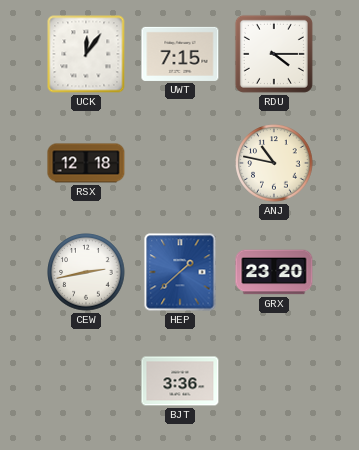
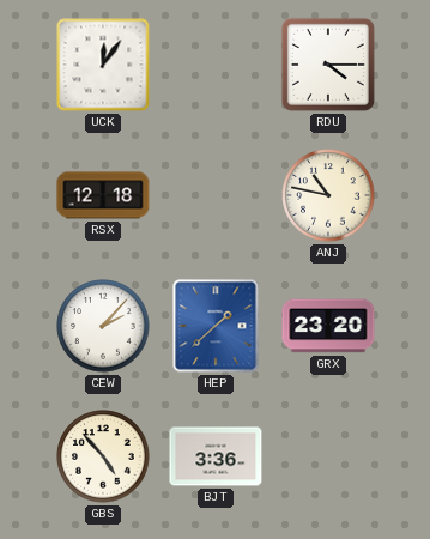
UWT: 7:15 -> none (180, 54)
CEW: 2:43 -> 2:07 (103, 326)
GBS: none -> 4:53 (103, 456)
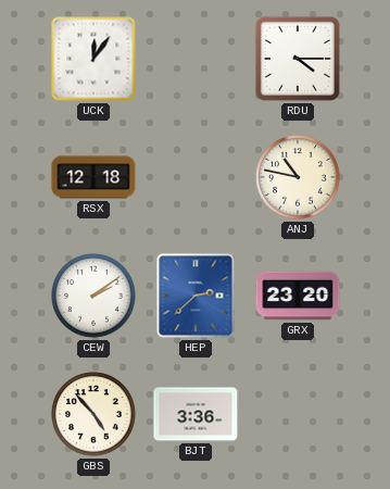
CEW: 2:07 -> 2:09 (93, 296)
HEP: 1:38 -> 2:38 (196, 296)
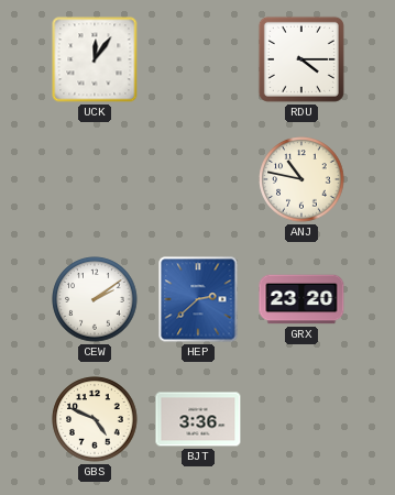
RSX: 12:18 -> none (93, 177)
GBS: 4:53 -> 4:49 (95, 419)
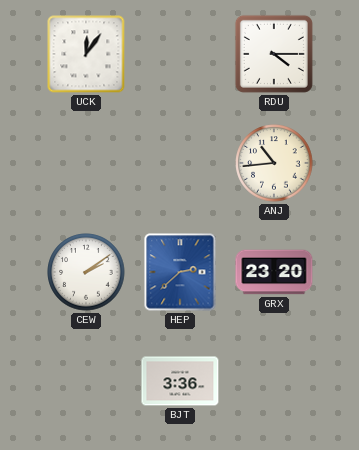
ANJ: 10:47 -> 10:44 (274, 163)
GBS: 4:49 -> none (95, 419)
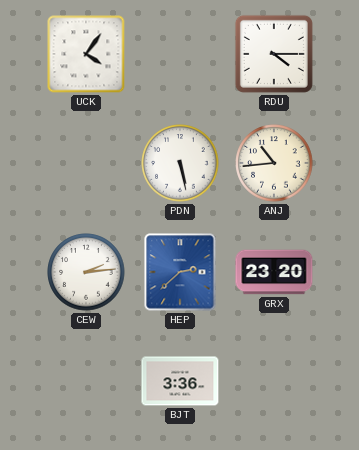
UCK: 12:06 -> 4:06 (86, 54)
PDN: none -> 5:28 (180, 163)
CEW: 2:09 -> 2:14 (86, 272)
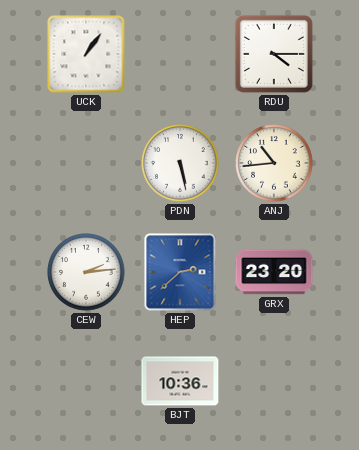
UCK: 4:06 -> 1:06 (86, 54)
BJT: 3:36 -> 10:36 (180, 381)
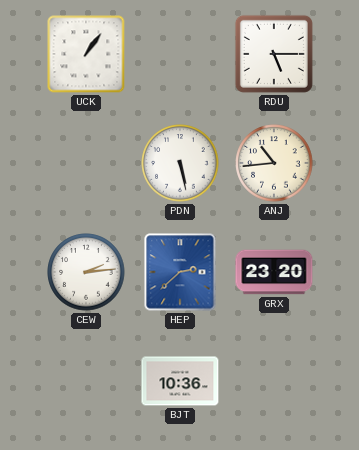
RDU: 4:15 -> 5:15 (274, 54)
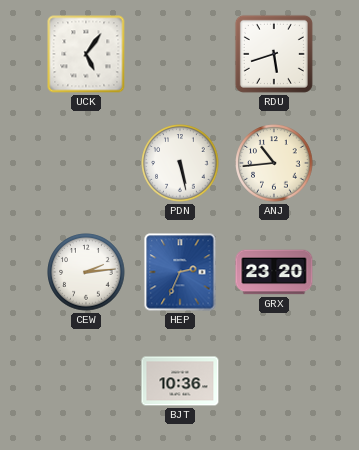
UCK: 1:06 -> 5:06 (86, 54)
RDU: 5:15 -> 5:42 (274, 54)
HEP: 2:38 -> 2:34 (180, 272)
